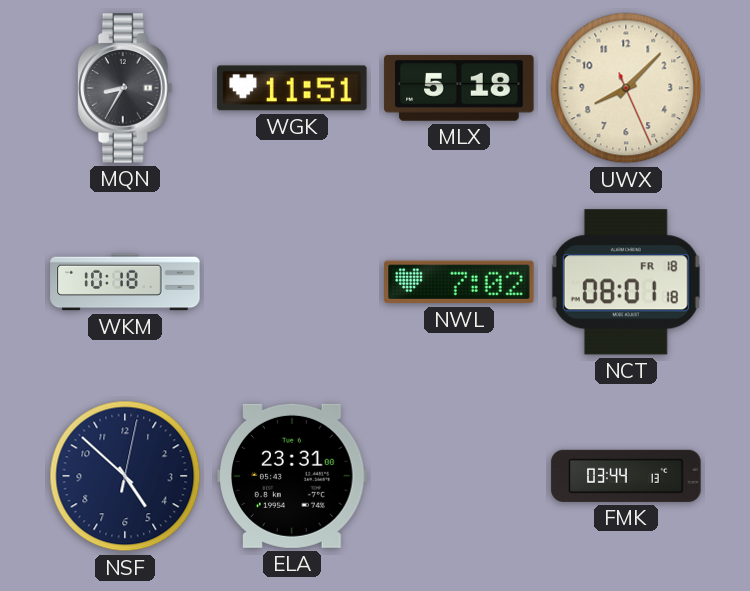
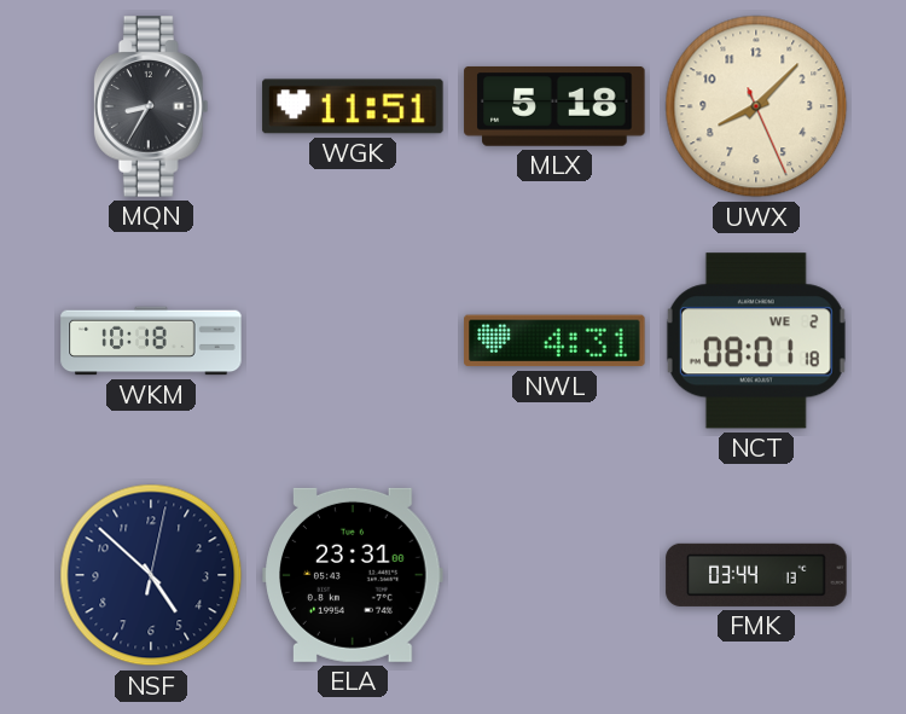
NWL: 7:02 -> 4:31 (554, 341)
NCT date: FR 18 -> WE 2 (756, 341)
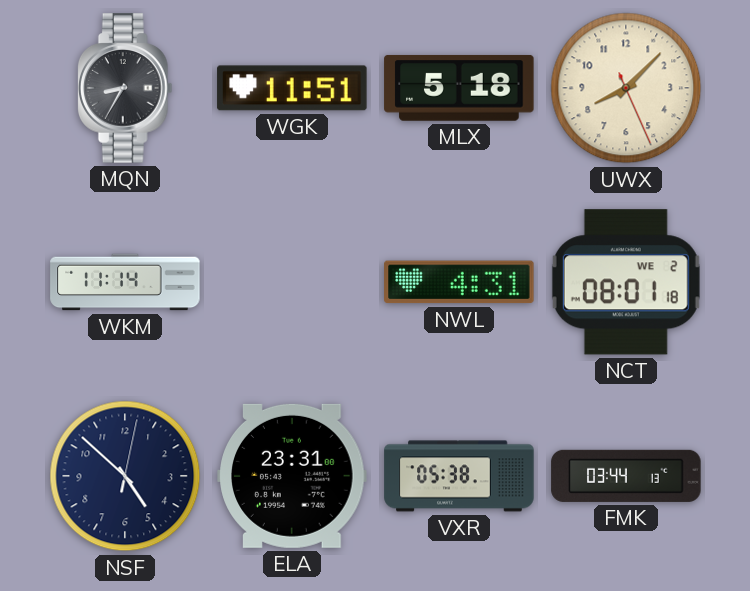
WKM: 10:18 -> 11:14 (125, 282)
VXR: none -> 05:38 (459, 476)
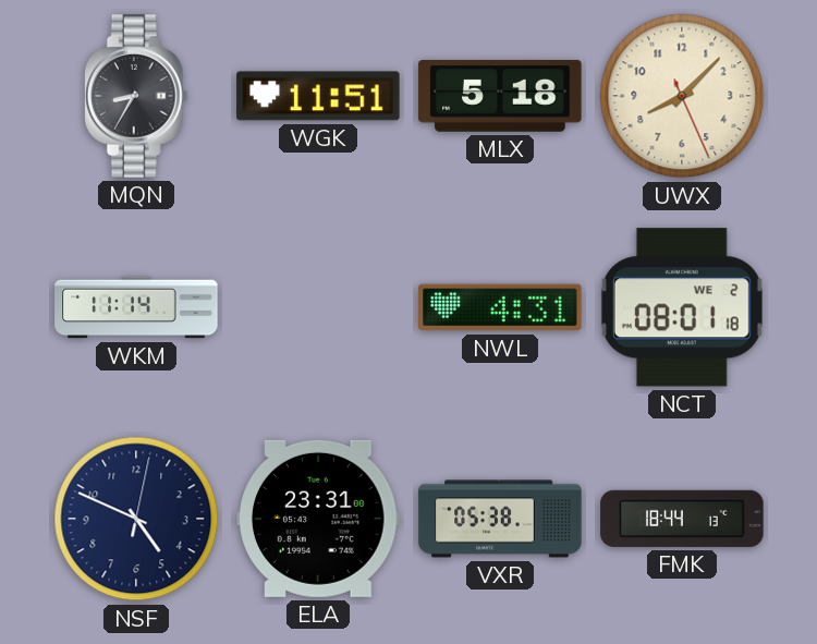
NSF: 4:52 -> 4:49 (136, 519)
FMK: 03:44 -> 18:44 (682, 519)
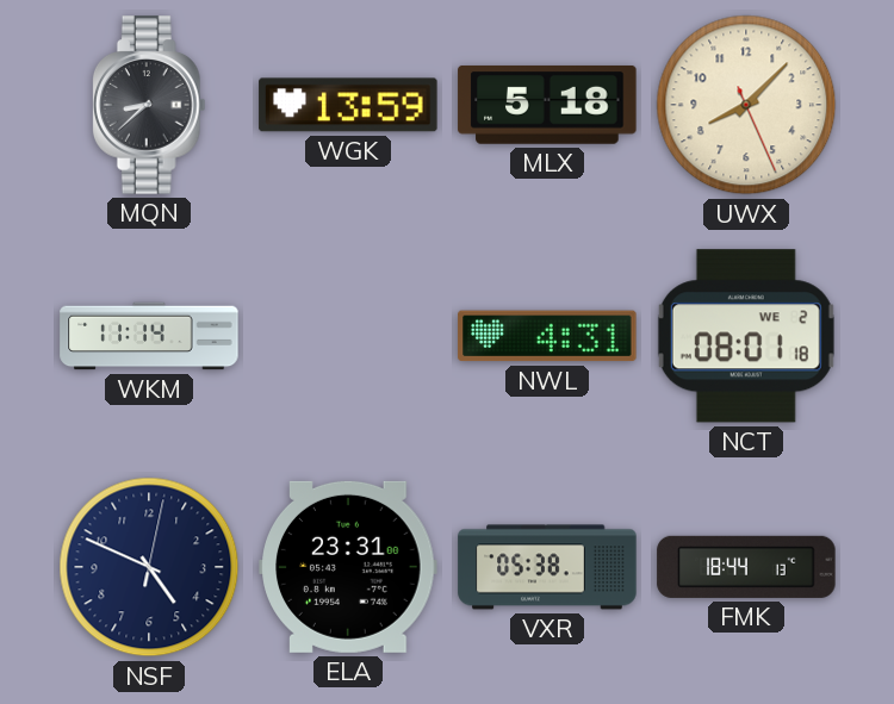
MQN: 8:35 -> 8:38 (149, 105)
WGK: 11:51 -> 13:59 (348, 105)
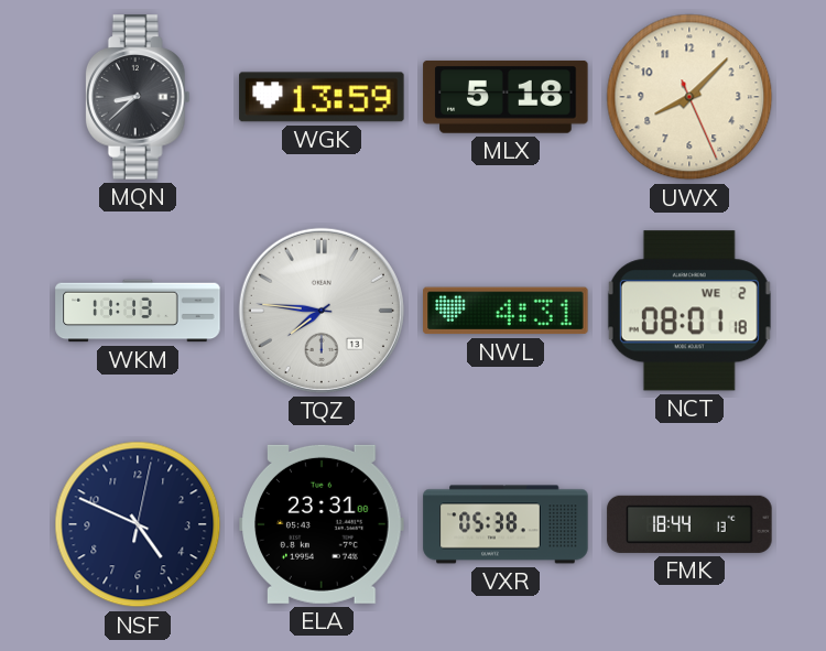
WKM: 11:14 -> 11:13 (138, 311)
TQZ: none -> 7:46 (322, 311)
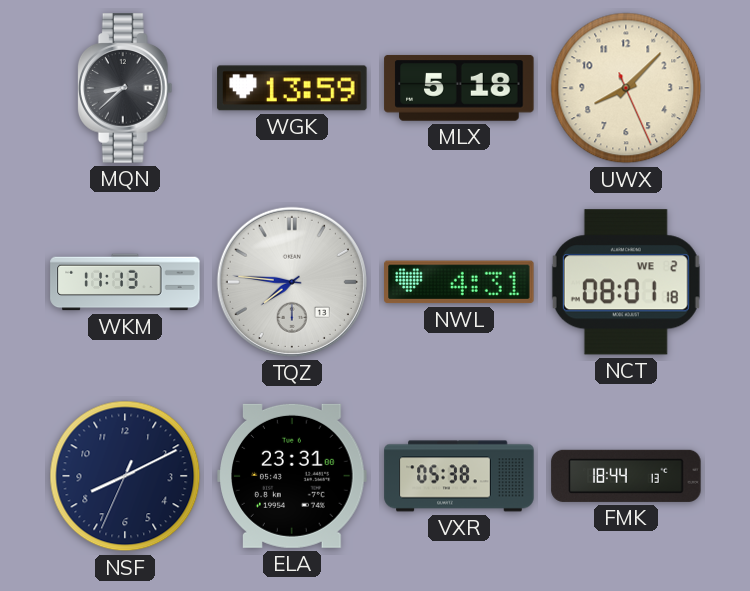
NSF: 4:49 -> 8:10 (125, 476)
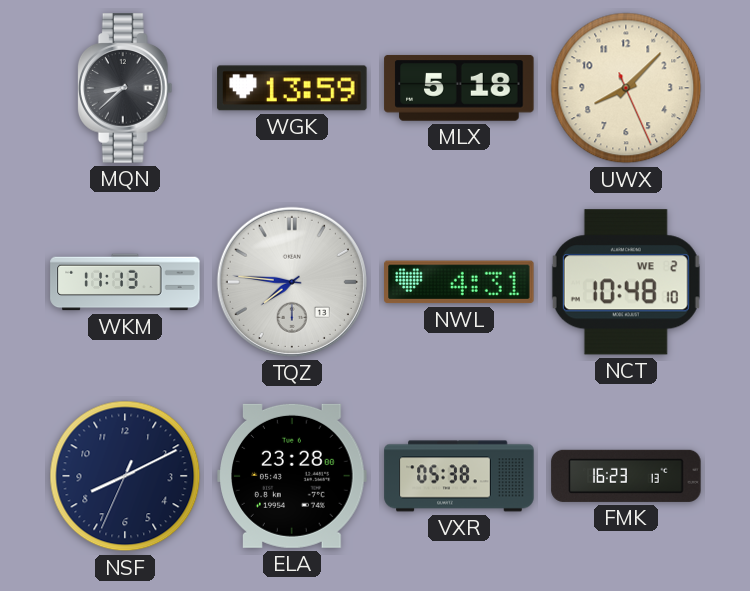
NCT: 08:01 -> 10:48 (626, 282)
ELA: 23:31 -> 23:28 (292, 476)
FMK: 18:44 -> 16:23 (626, 476)
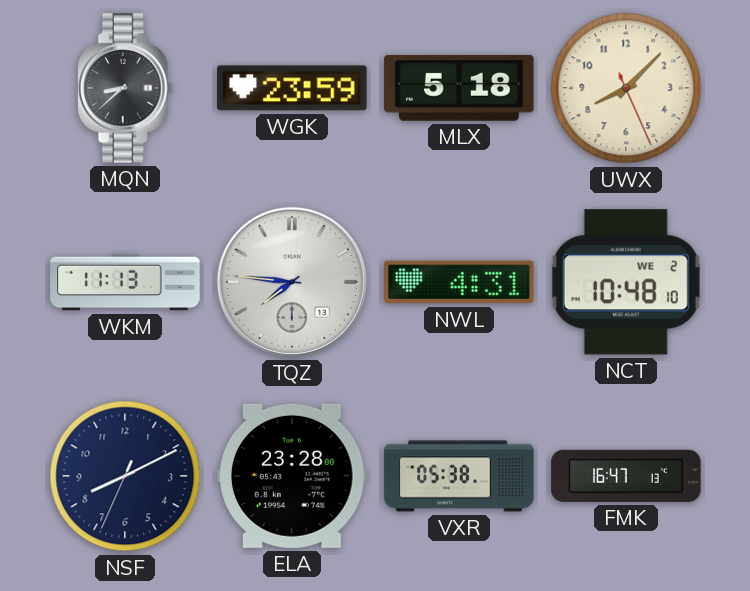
WGK: 13:59 -> 23:59 (292, 88)
FMK: 16:23 -> 16:47 (626, 476)
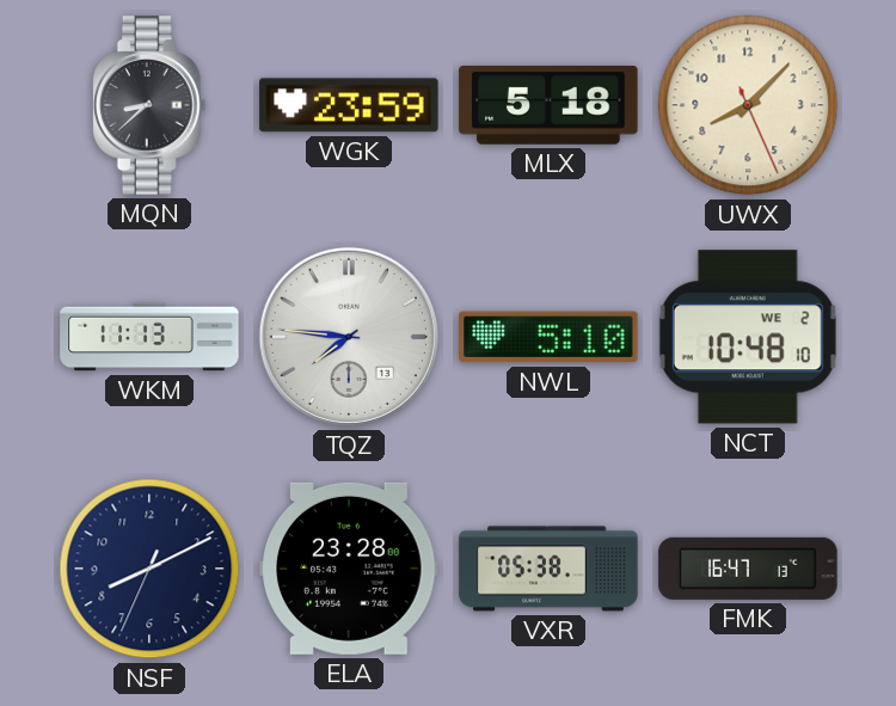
NWL: 4:31 -> 5:10 (548, 337)
